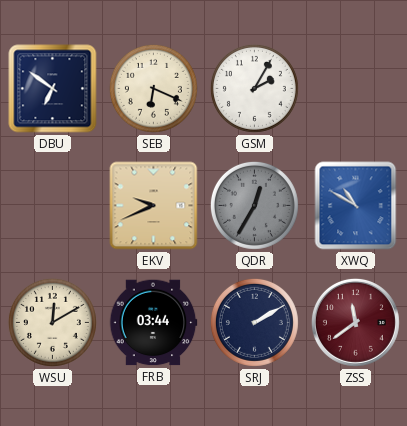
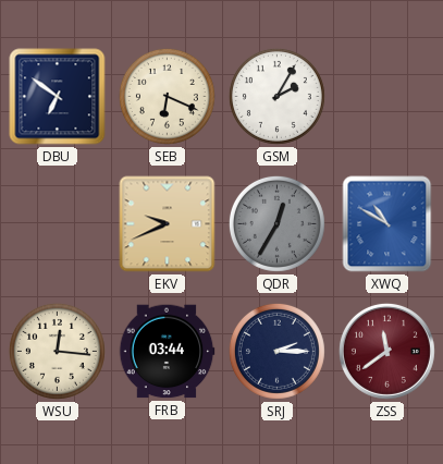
WSU: 12:10 -> 12:16 (57, 351)
SRJ: 2:10 -> 2:15 (276, 351)
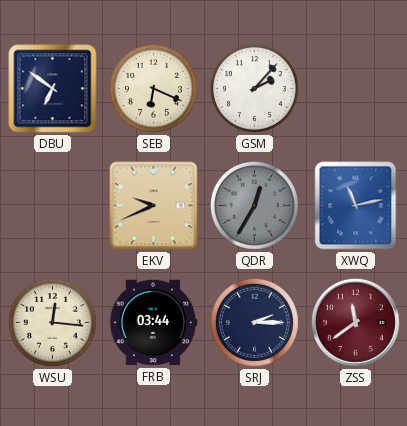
GSM: 2:05 -> 2:07 (254, 88)
XWQ: 10:50 -> 11:13 (356, 206)
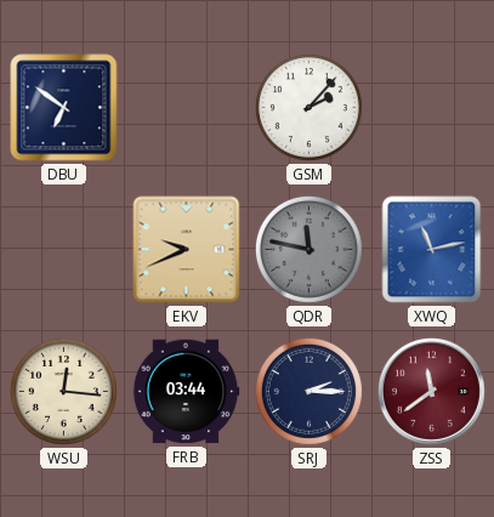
SEB: 6:19 -> none (153, 88)
QDR: 12:35 -> 11:47 (308, 249)
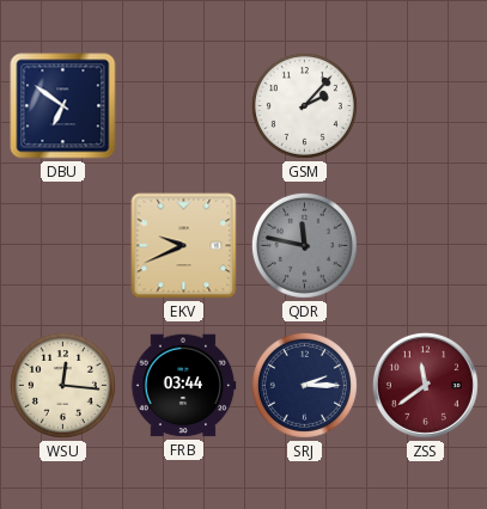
XWQ: 11:13 -> none (432, 250)
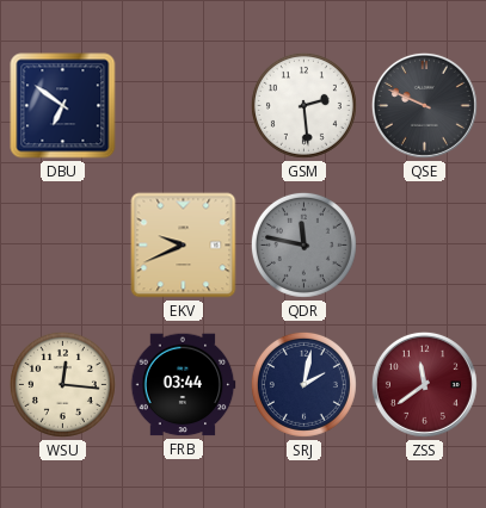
GSM: 2:07 -> 2:29 (303, 105)
QSE: none -> 9:49 (424, 105)
SRJ: 2:15 -> 2:02 (303, 384)
